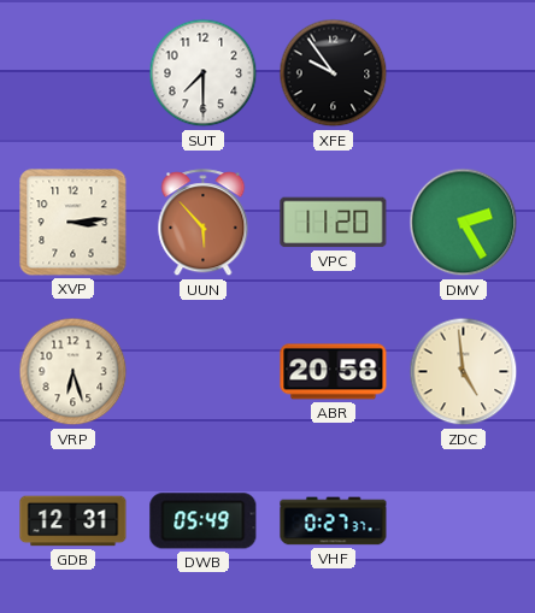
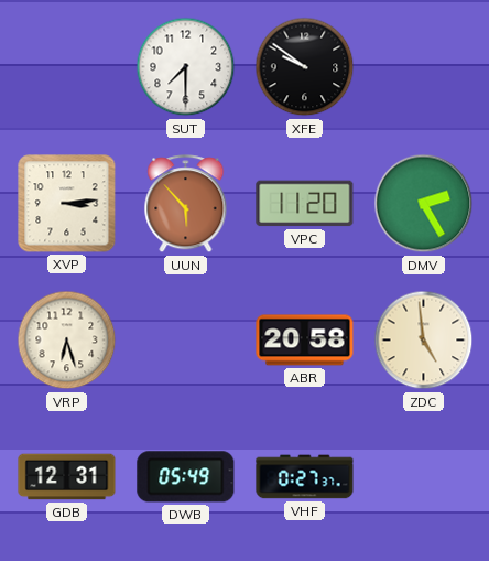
XFE: 9:54 -> 9:51 (305, 67)
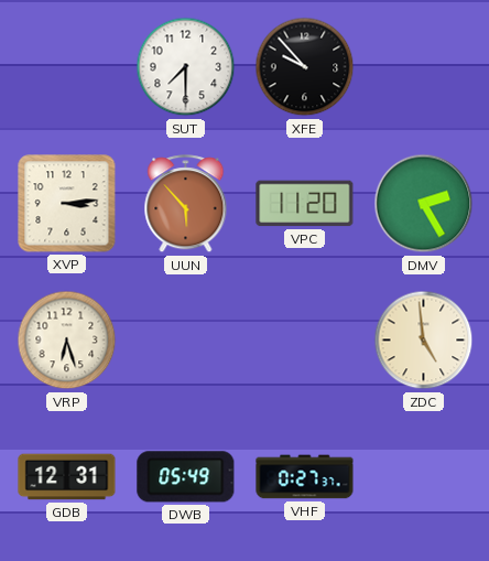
XFE: 9:51 -> 9:53 (305, 67)
ABR: 20:58 -> none (305, 341)
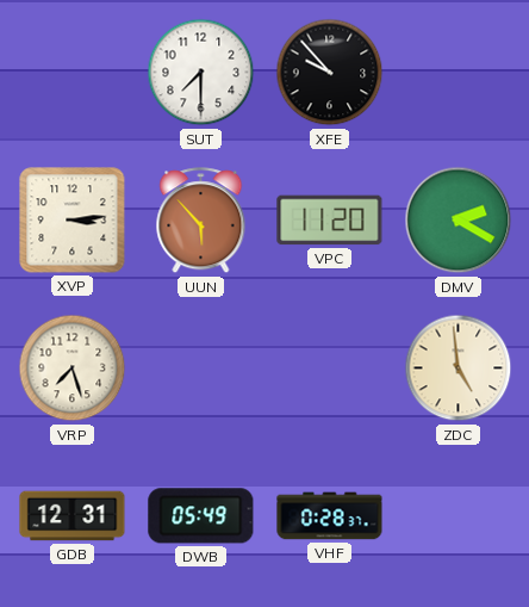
DMV: 2:25 -> 2:20 (459, 221)
VRP: 6:27 -> 7:27 (73, 368)
VHF: 0:27 -> 0:28 (330, 516)
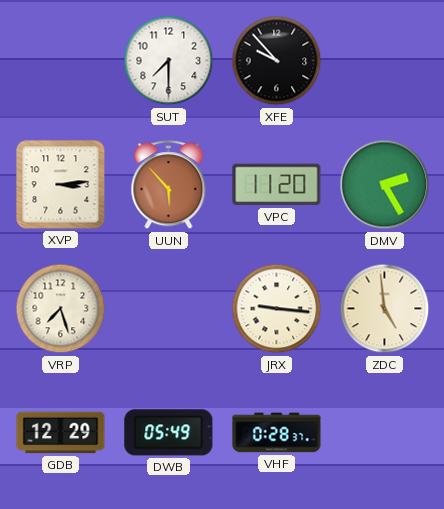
DMV: 2:20 -> 2:25 (385, 185)
JRX: none -> 9:16 (277, 309)
GDB: 12:31 -> 12:29 (61, 433)
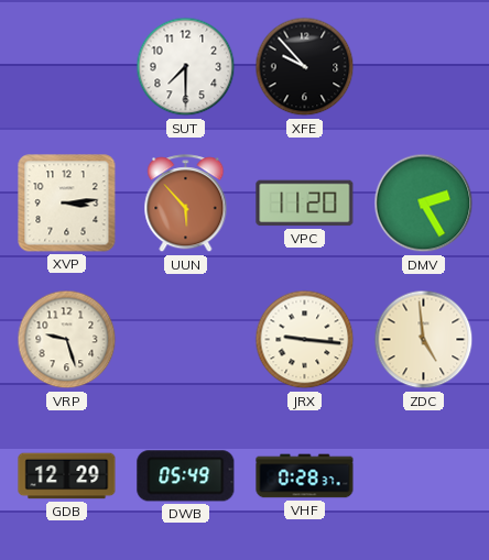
VRP: 7:27 -> 9:27 (67, 340)
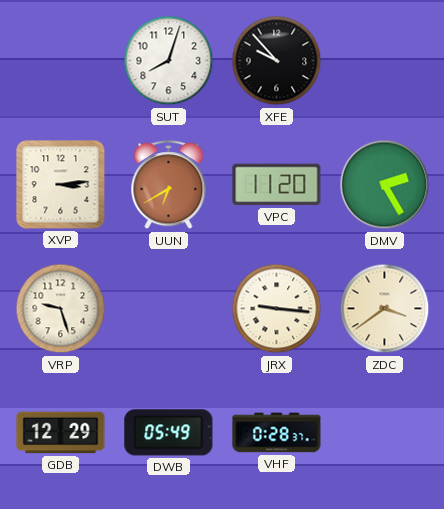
SUT: 7:30 -> 8:03 (169, 61)
UUN: 5:53 -> 6:40 (169, 185)
ZDC: 4:59 -> 3:39 (385, 309)
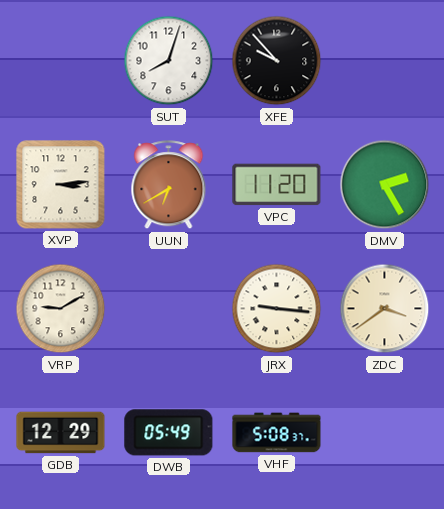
VRP: 9:27 -> 9:10 (61, 309)
VHF: 0:28 -> 5:08 (277, 433)
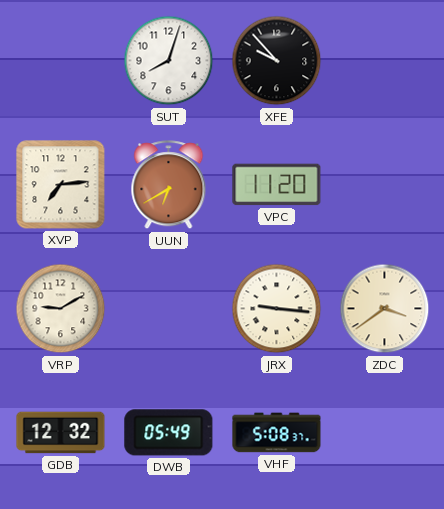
XVP: 3:14 -> 7:14 (61, 185)
DMV: 2:25 -> none (385, 185)
GDB: 12:29 -> 12:32 (61, 433)
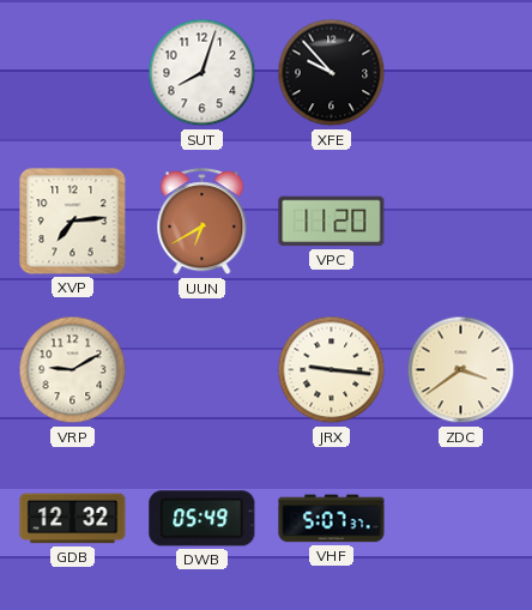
VHF: 5:08 -> 5:07 (332, 519)
